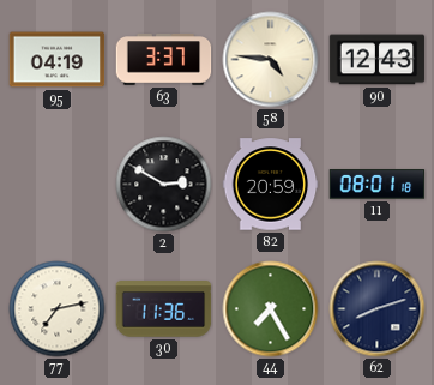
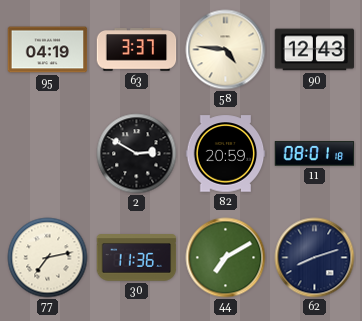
44: 7:25 -> 7:10 (226, 258)
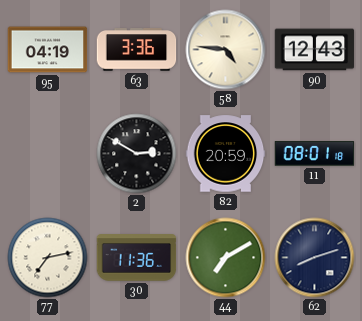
63: 3:37 -> 3:36 (137, 50)
